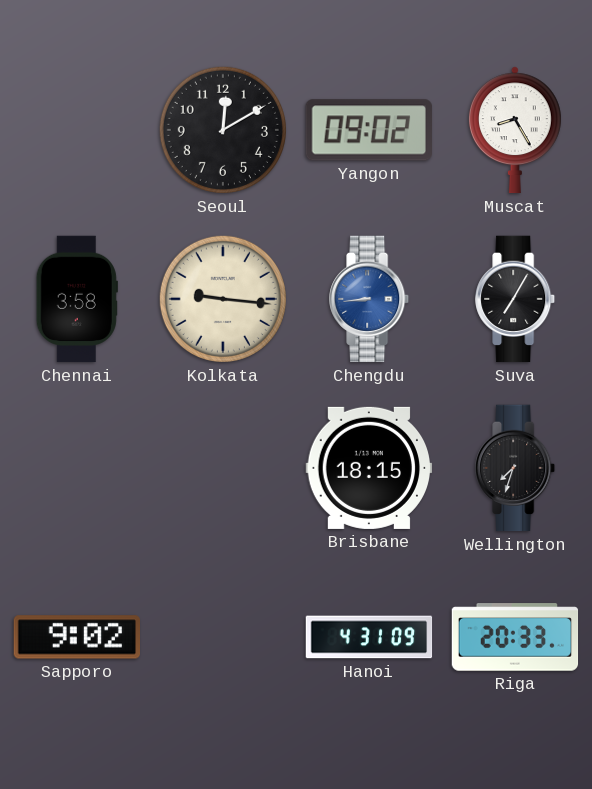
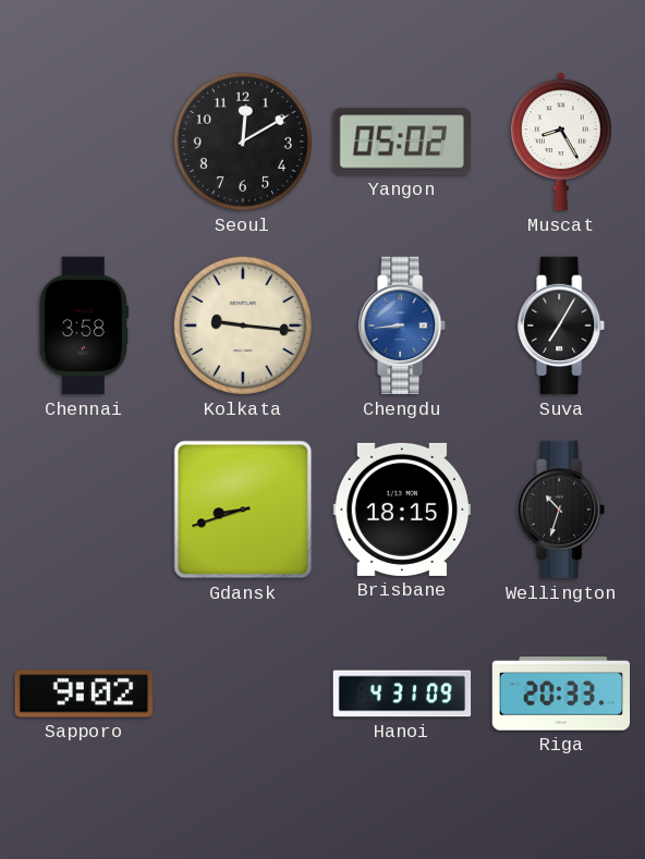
Yangon: 09:02 -> 05:02 (402, 142)
Gdansk: none -> 8:42 (243, 510)
Wellington: 7:33 -> 10:33 (562, 510)
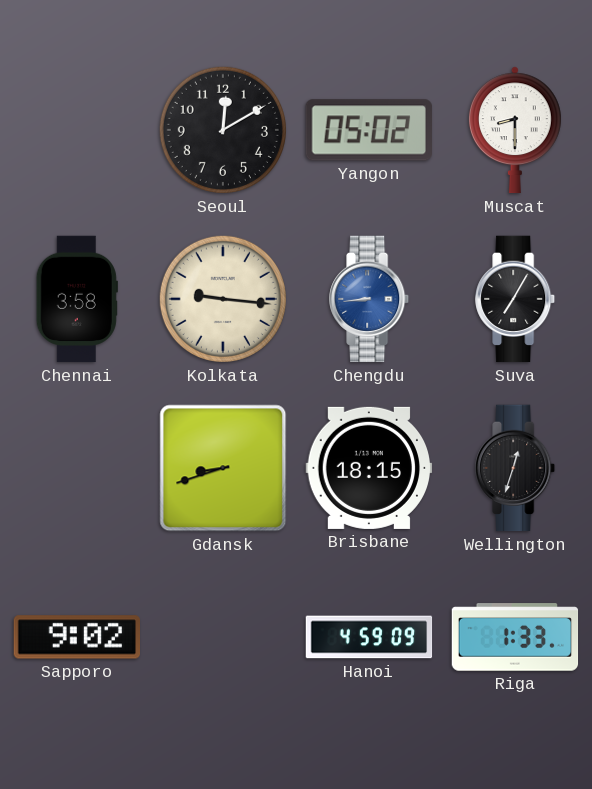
Muscat: 8:25 -> 8:30 (515, 130)
Wellington: 10:33 -> 12:33 (516, 468)
Hanoi: 4:31 -> 4:59 (369, 637)
Riga: 20:33 -> 1:33 (515, 637)
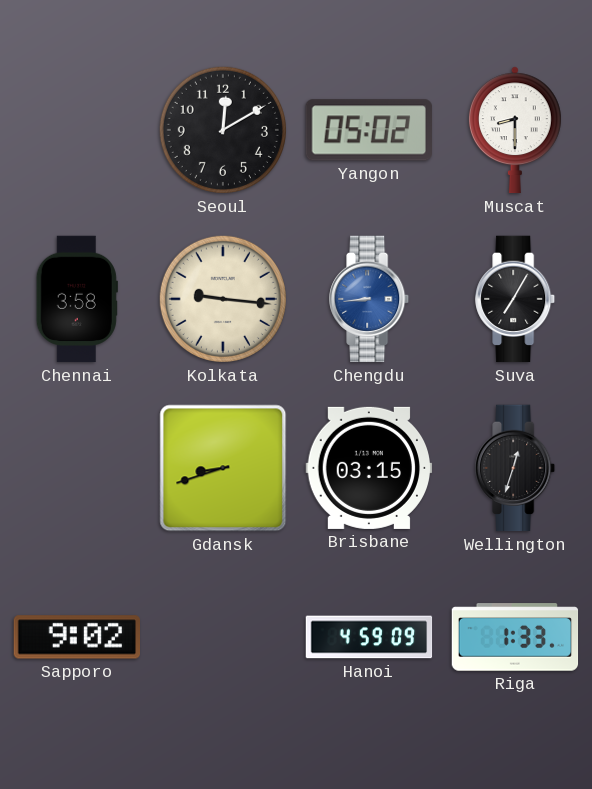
Brisbane: 18:15 -> 03:15 (369, 468)
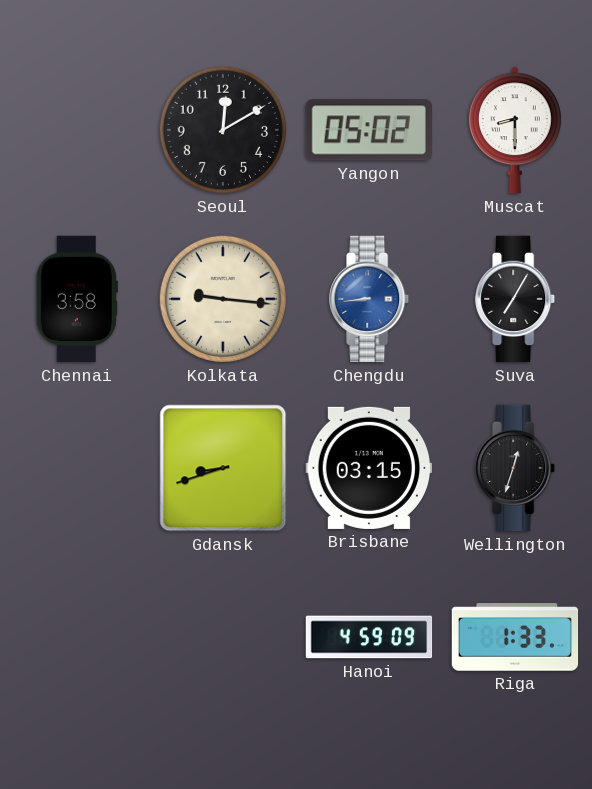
Sapporo: 9:02 -> none (76, 637)
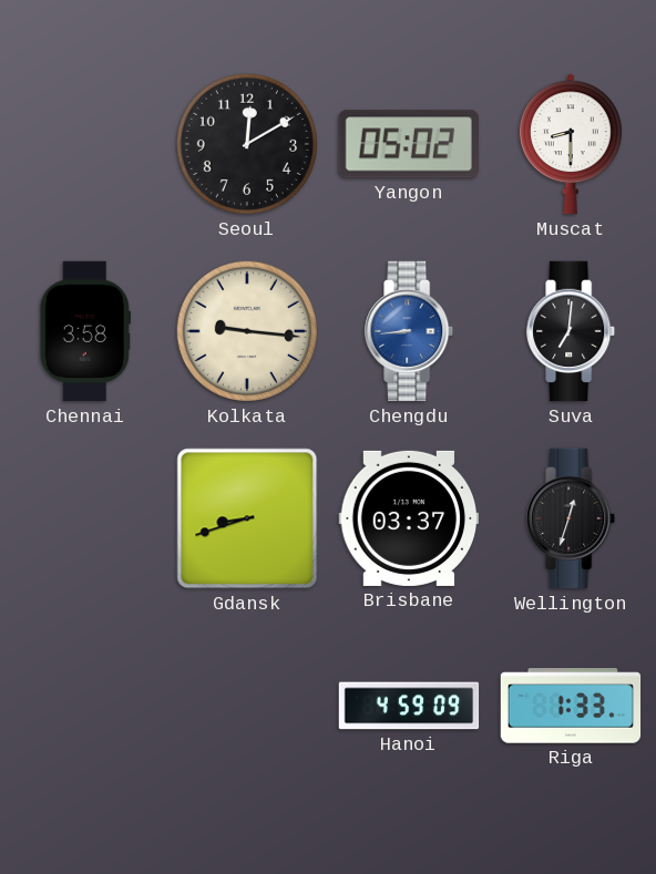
Suva: 7:05 -> 7:01 (572, 331)
Brisbane: 03:15 -> 03:37 (409, 518)
